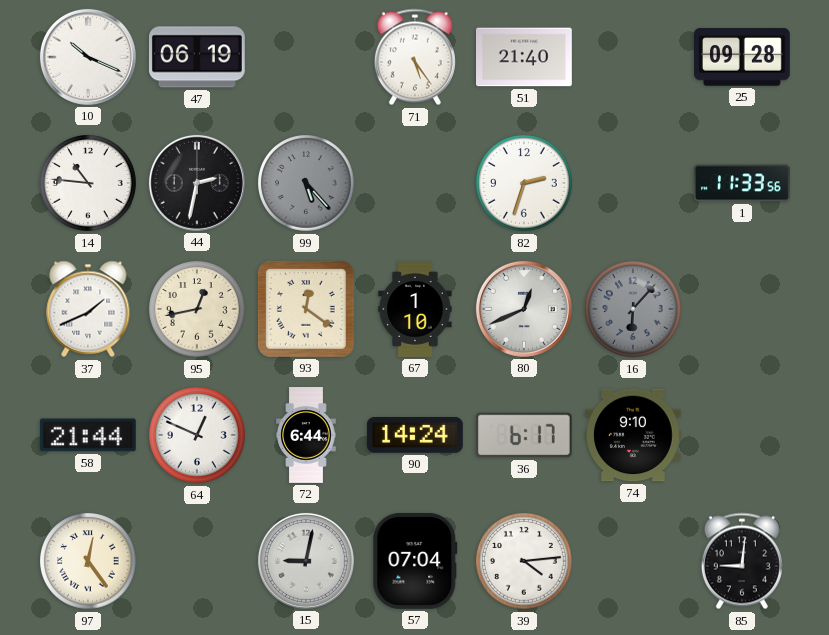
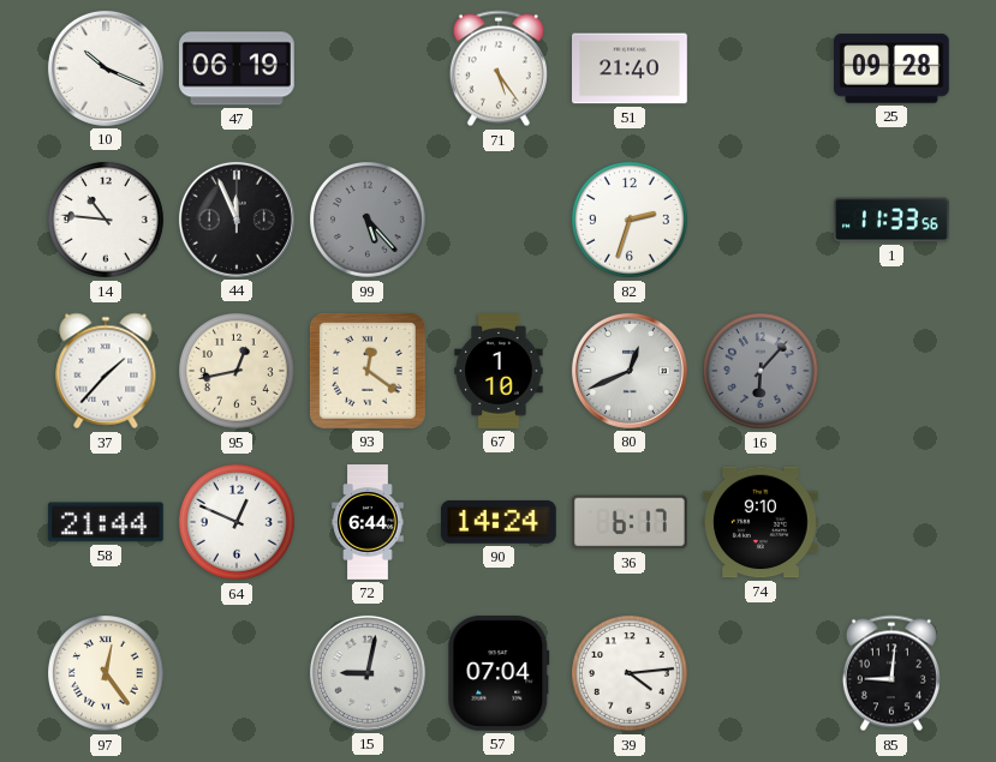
44: 2:32 -> 11:56 (237, 220)
37: 1:41 -> 1:37 (106, 371)
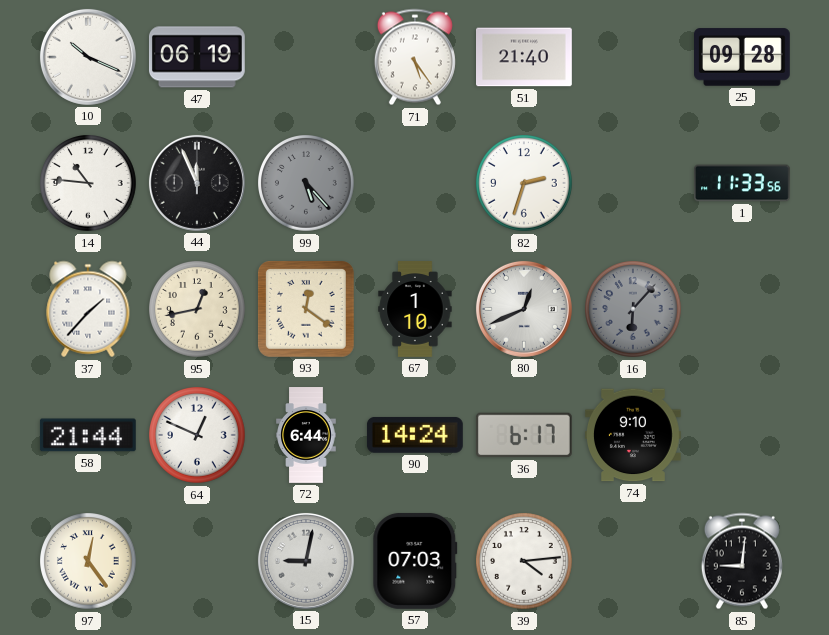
57: 07:04 -> 07:03 (415, 561)
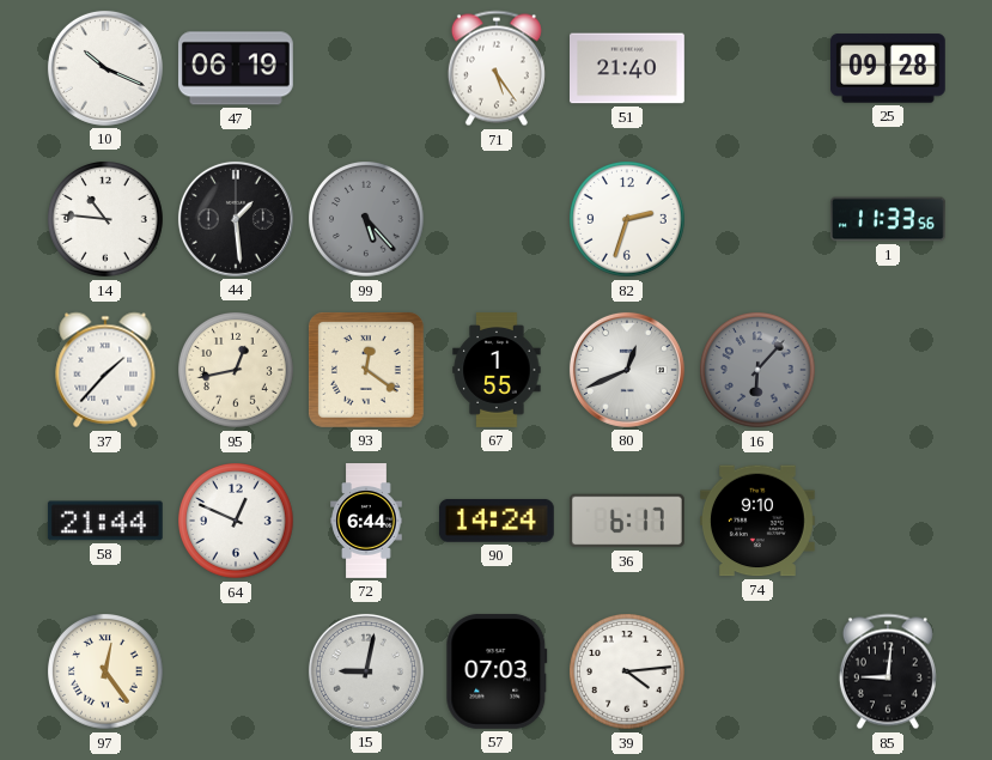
44: 11:56 -> 1:29 (236, 219)
67: 1:10 -> 1:55 (497, 370)
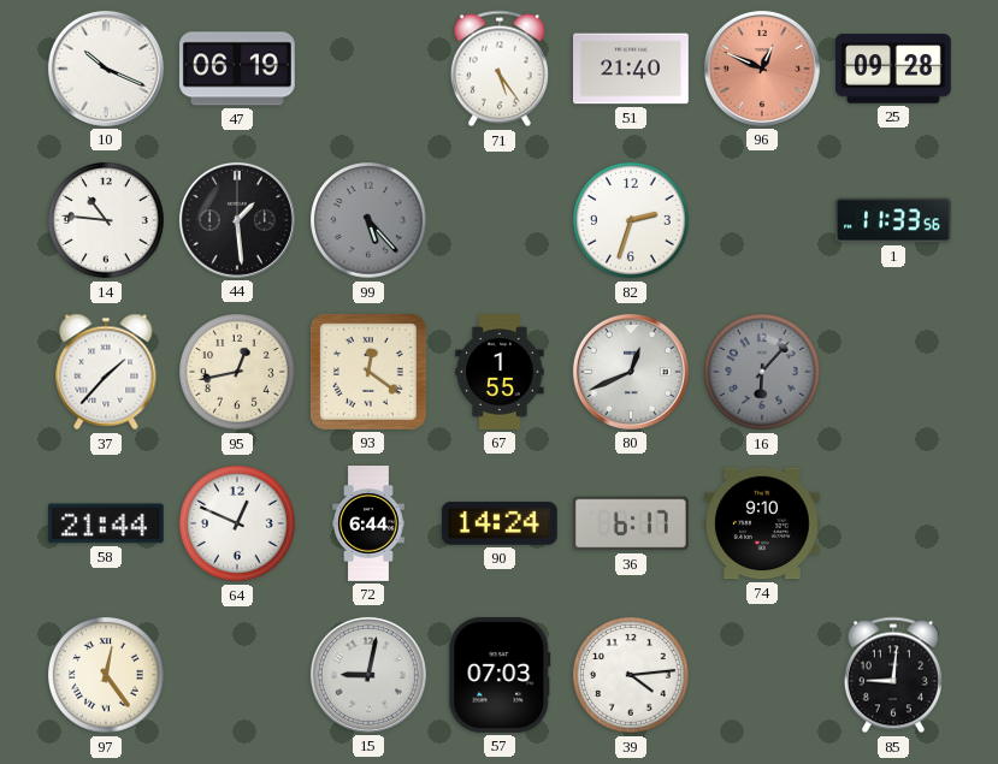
96: none -> 12:49 (762, 69)
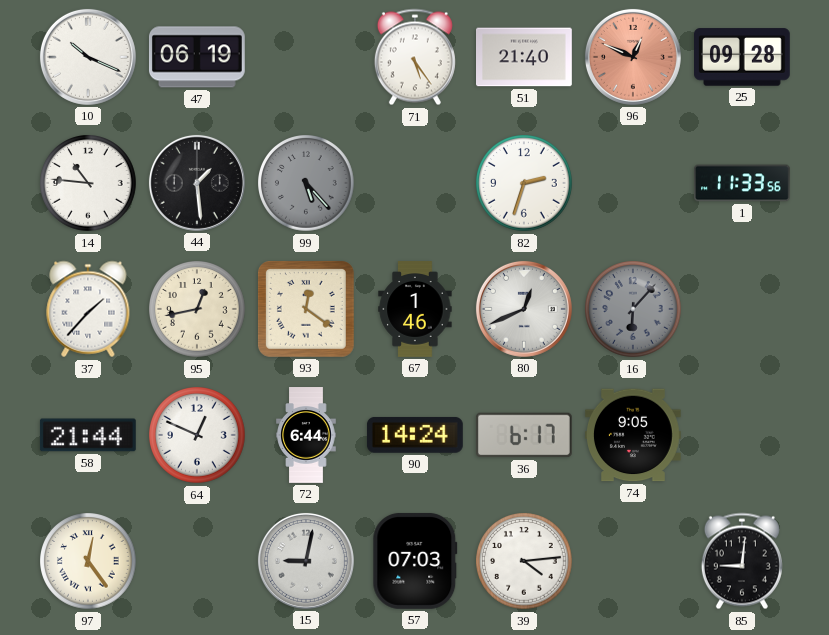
67: 1:55 -> 1:46 (415, 309)
74: 9:10 -> 9:05 (634, 435)
